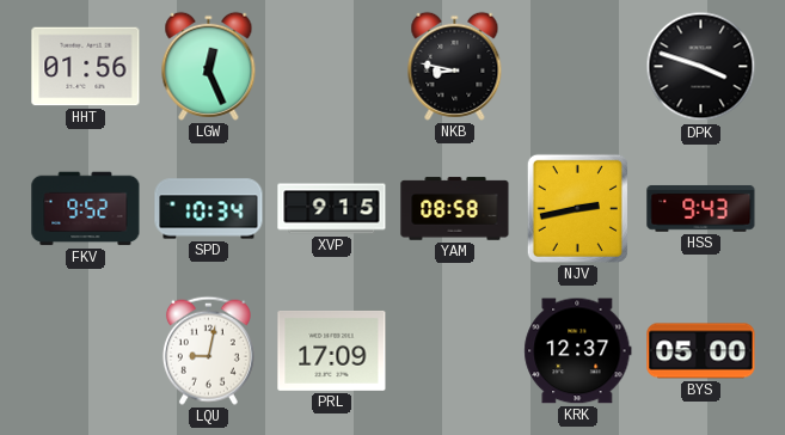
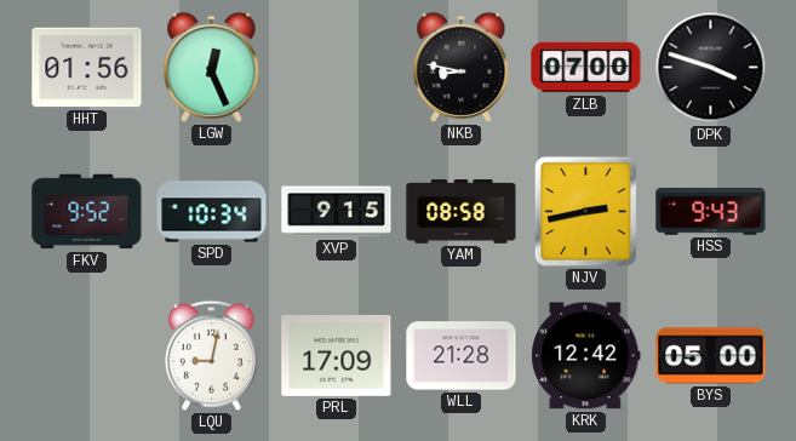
ZLB: none -> 07:00 (586, 68)
WLL: none -> 21:28 (462, 356)
KRK: 12:37 -> 12:42 (586, 356)
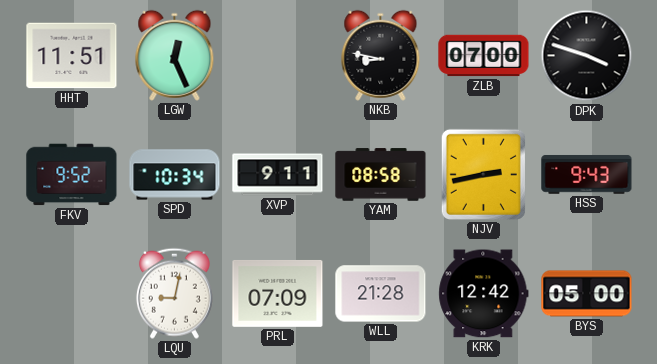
HHT: 01:56 -> 11:51 (72, 56)
XVP: 9:15 -> 9:11 (278, 175)
PRL: 17:09 -> 07:09 (278, 293)
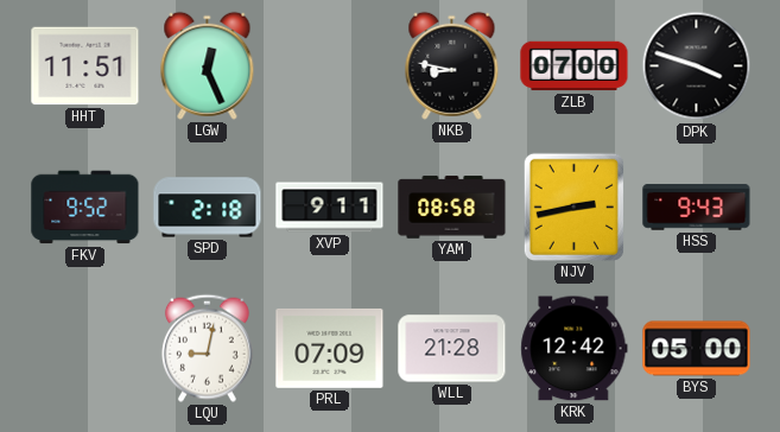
SPD: 10:34 -> 2:18 (208, 208)
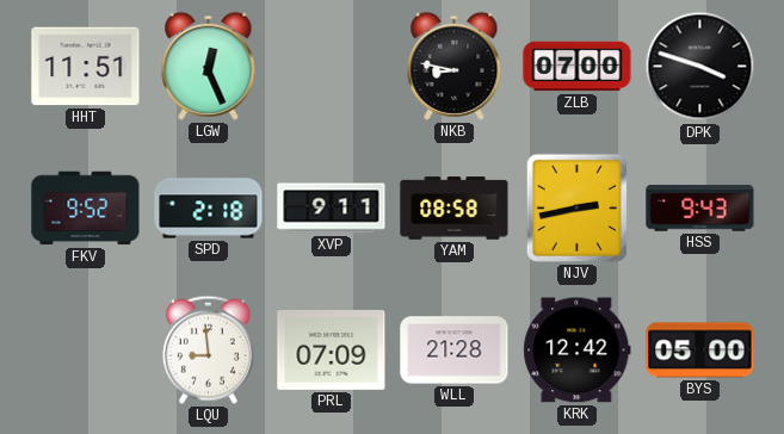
LQU: 9:02 -> 8:59 (208, 349)
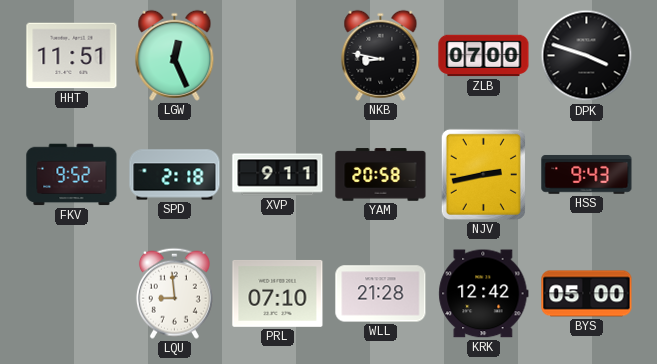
YAM: 08:58 -> 20:58 (381, 175)
PRL: 07:09 -> 07:10 (278, 293)
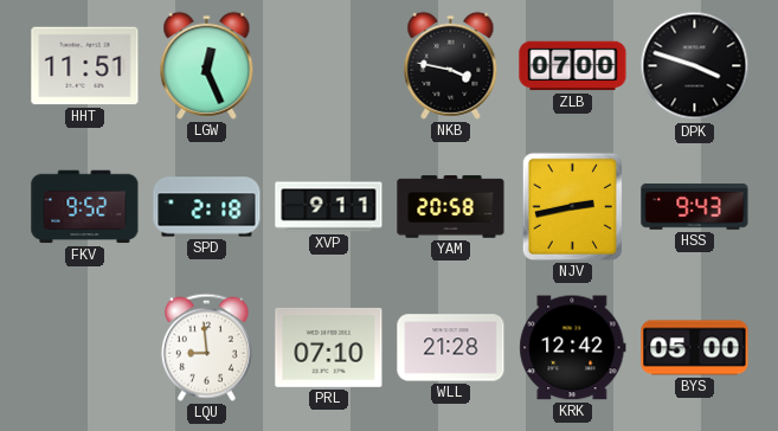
NKB: 8:47 -> 3:47 (451, 65)
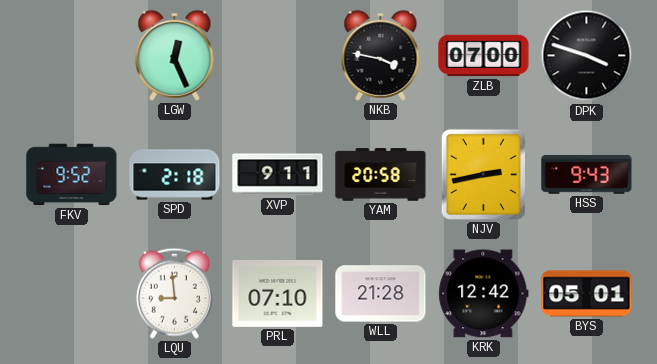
HHT: 11:51 -> none (85, 66)
BYS: 05:00 -> 05:01 (587, 294)
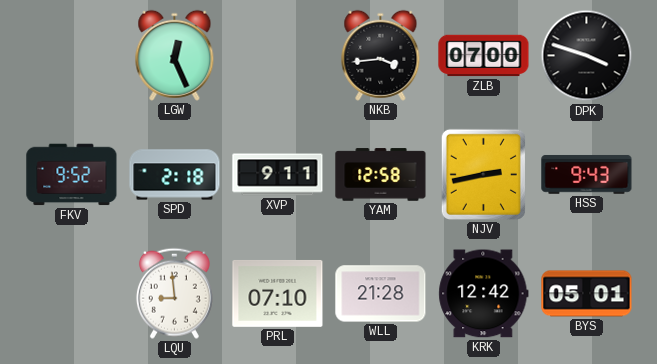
NKB: 3:47 -> 3:44 (381, 55)
YAM: 20:58 -> 12:58 (381, 175)
